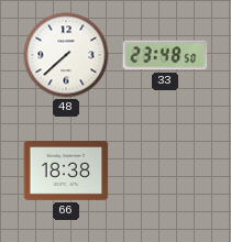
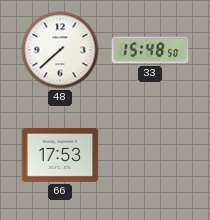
33: 23:48 -> 15:48 (150, 50)
66: 18:38 -> 17:53 (60, 155)
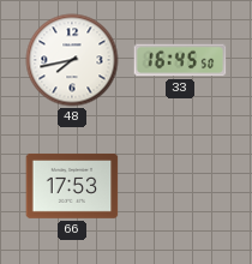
48: 7:38 -> 7:43 (72, 60)
33: 15:48 -> 16:45 (180, 60)
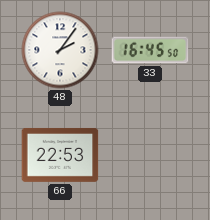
48: 7:43 -> 2:06 (60, 50)
66: 17:53 -> 22:53 (60, 155)
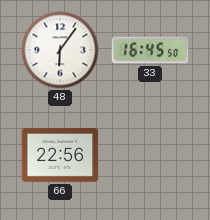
48: 2:06 -> 6:06 (60, 50)
66: 22:53 -> 22:56 (60, 155)
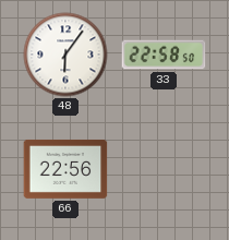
33: 16:45 -> 22:58 (164, 55)
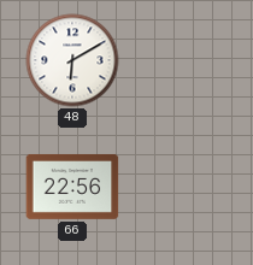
48: 6:06 -> 6:10 (72, 60)
33: 22:58 -> none (164, 55)
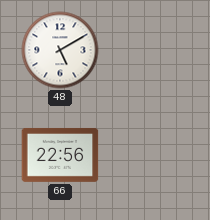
48: 6:10 -> 5:10 (60, 50)
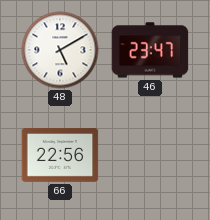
46: none -> 23:47 (150, 50)
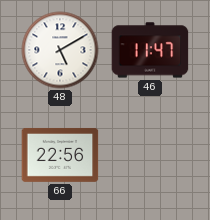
46: 23:47 -> 11:47 (150, 50)
